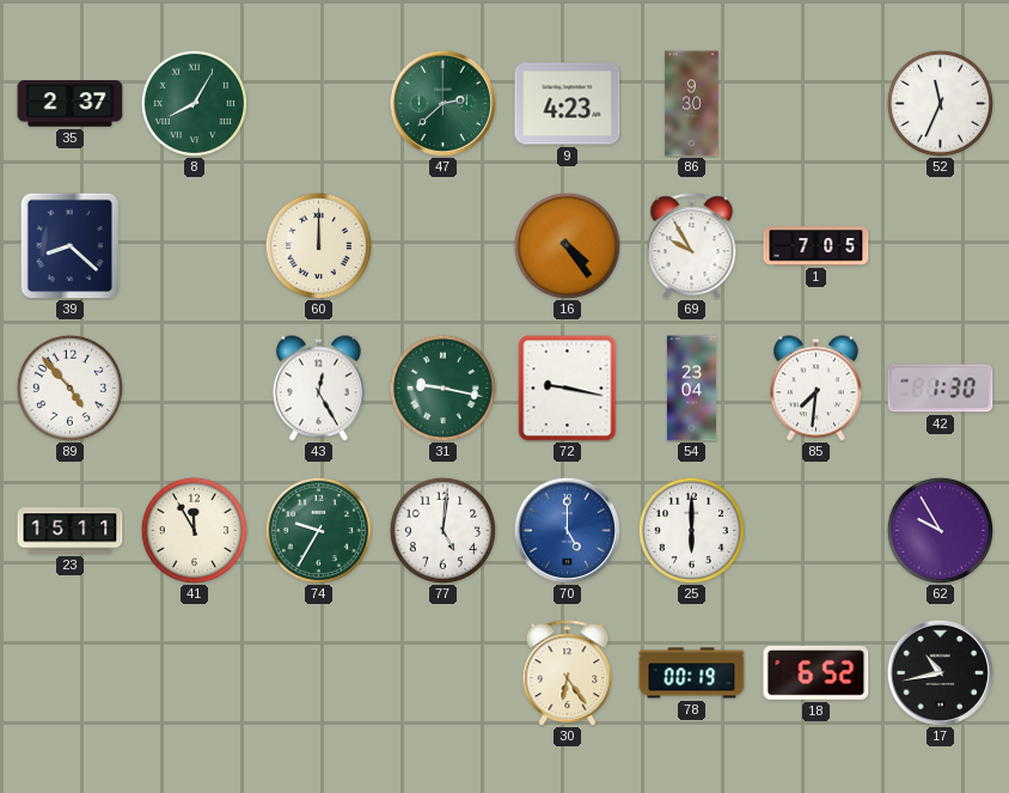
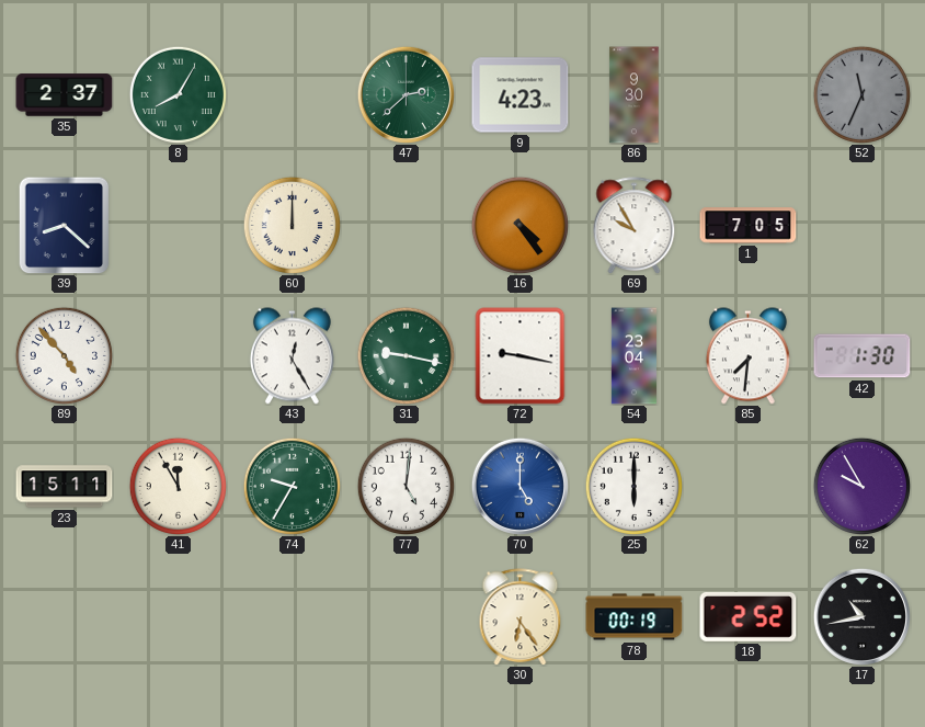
52 dial: white -> grey (861, 94)
18: 6:52 -> 2:52 (749, 616)
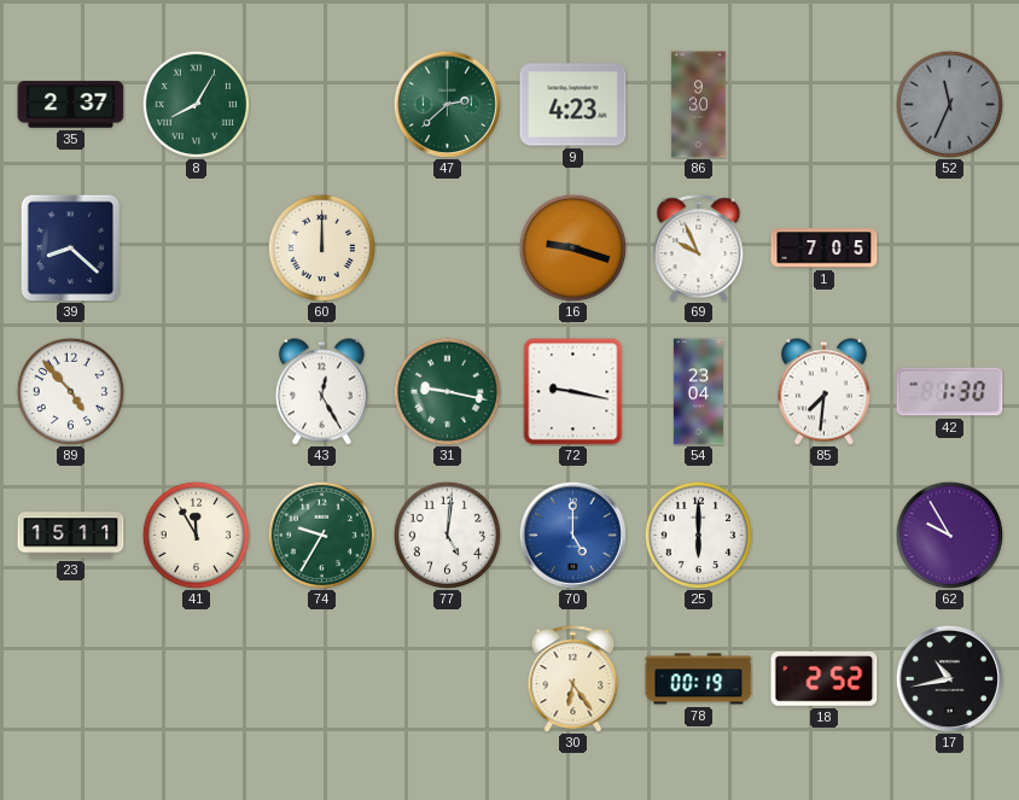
16: 4:24 -> 9:18 (572, 247)
69: 9:55 -> 9:56 (699, 249)
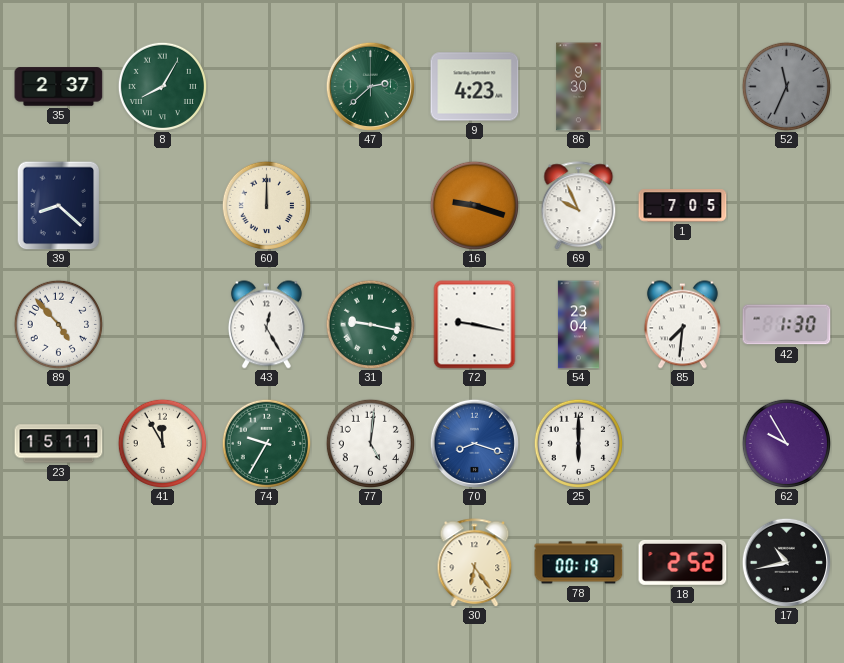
70: 5:00 -> 8:18 (474, 443)
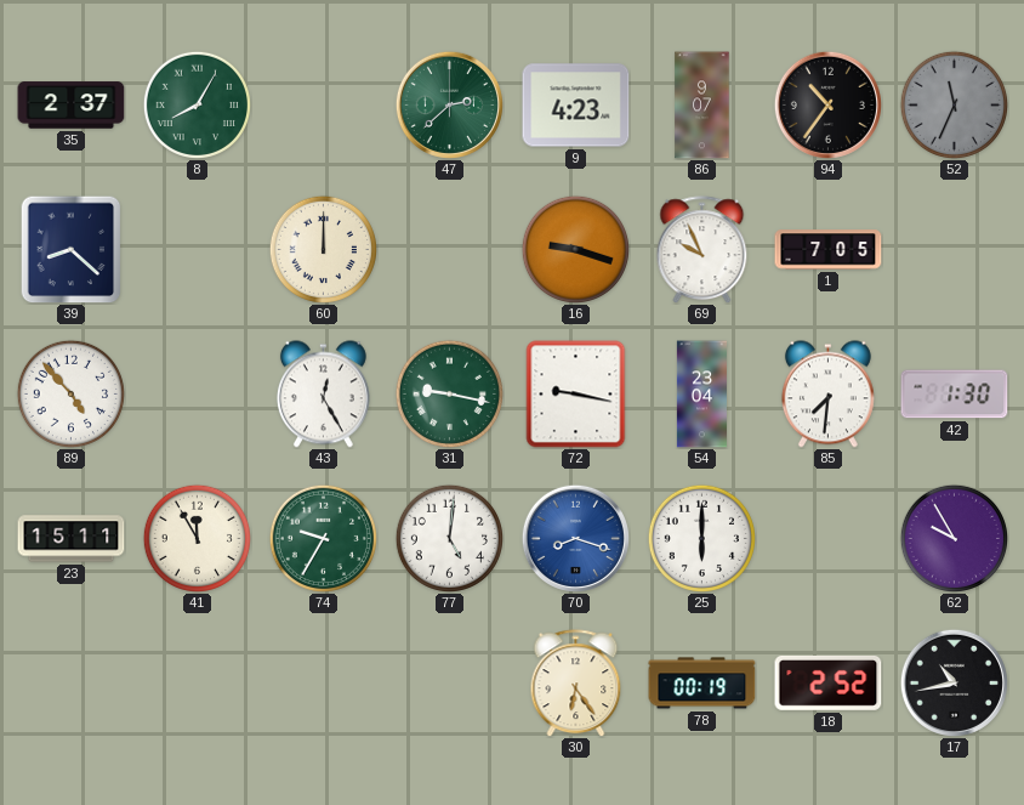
86: 9:30 -> 9:07 (702, 106)
94: none -> 10:36 (827, 104)
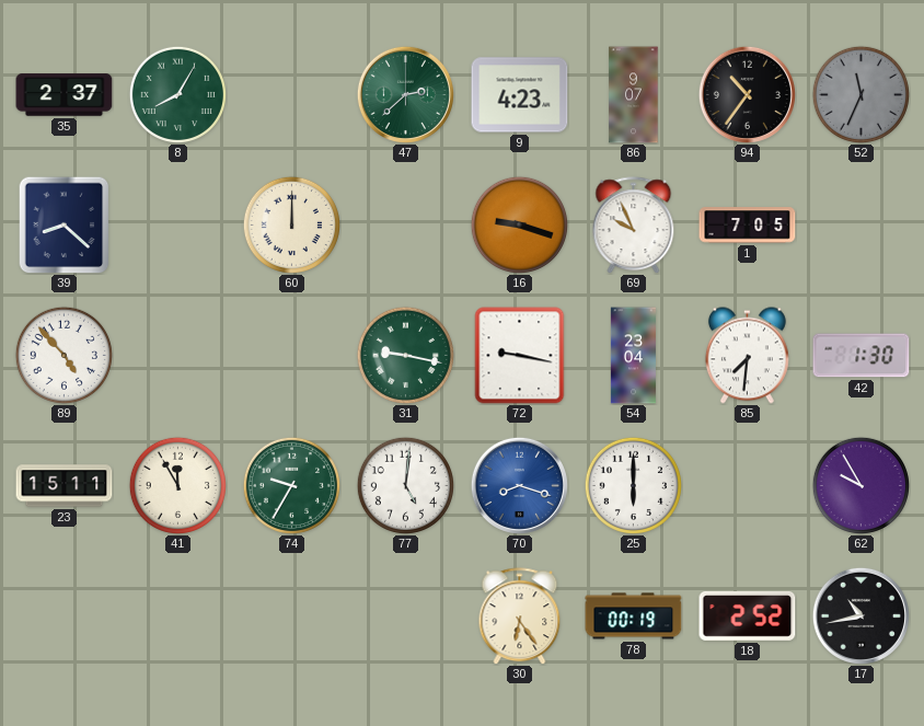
43: 12:25 -> none (323, 395)
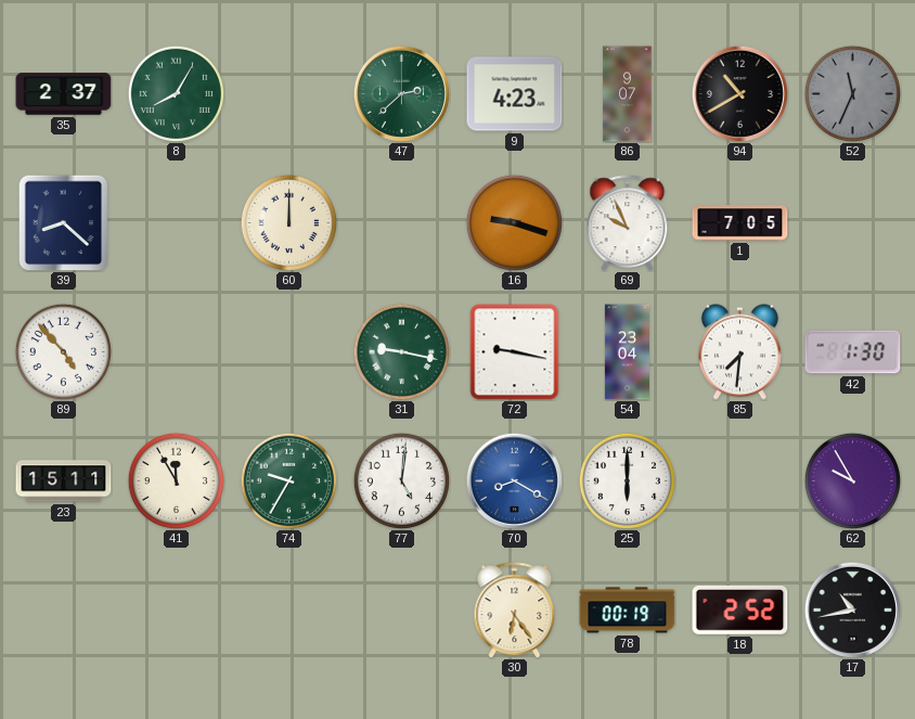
94: 10:36 -> 10:40 (739, 93)
70: 8:18 -> 8:20 (514, 480)
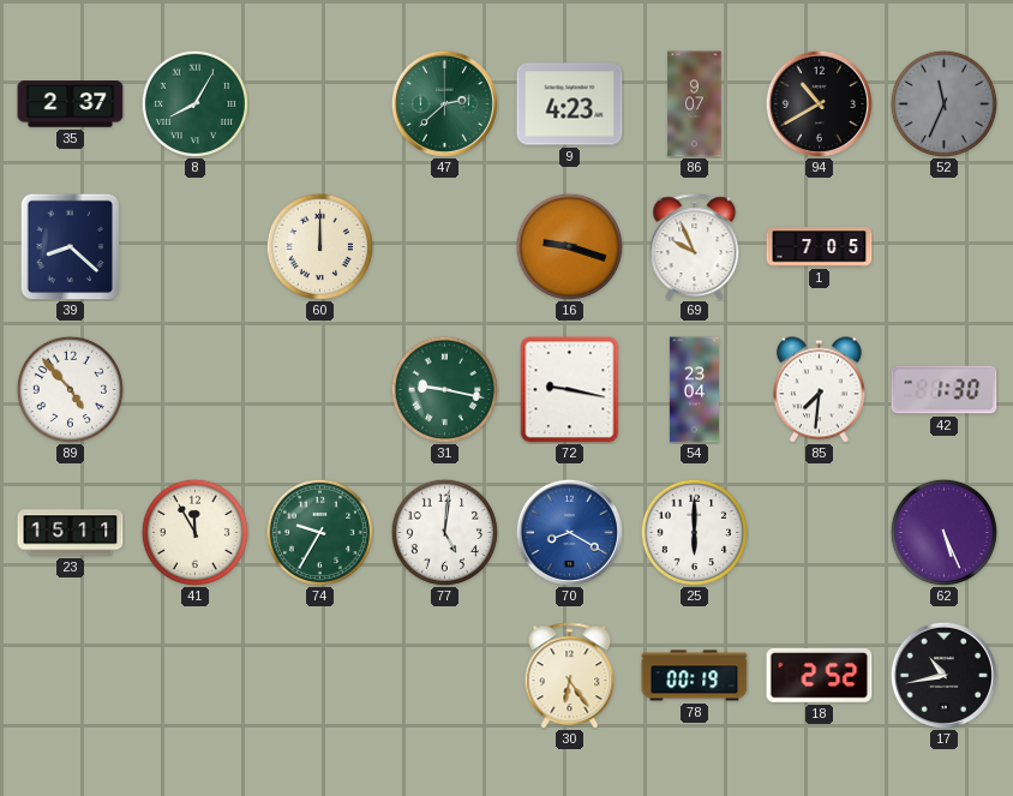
62: 9:55 -> 5:26 (943, 532)
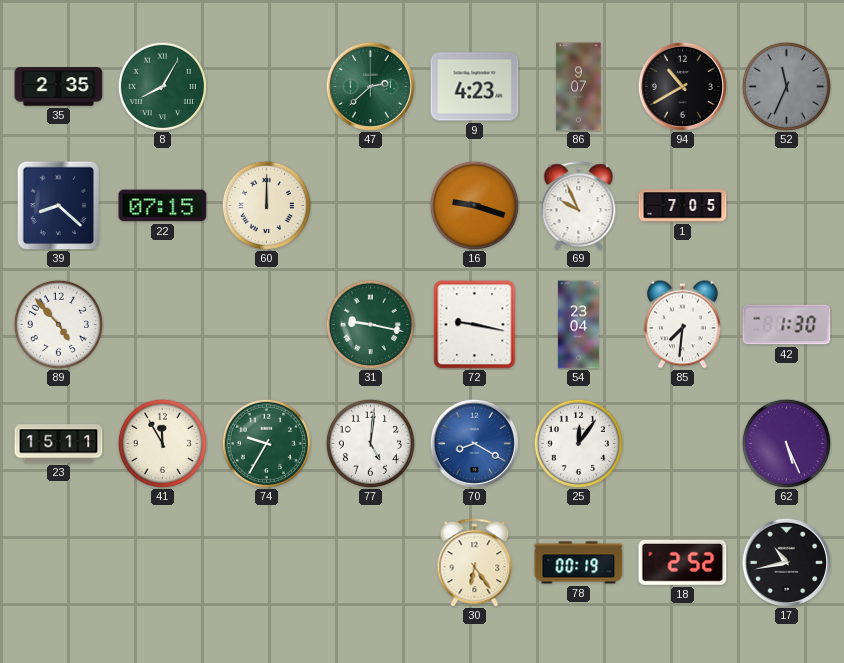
35: 2:37 -> 2:35 (59, 87)
22: none -> 07:15 (163, 206)
25: 6:00 -> 12:06 (578, 443)
